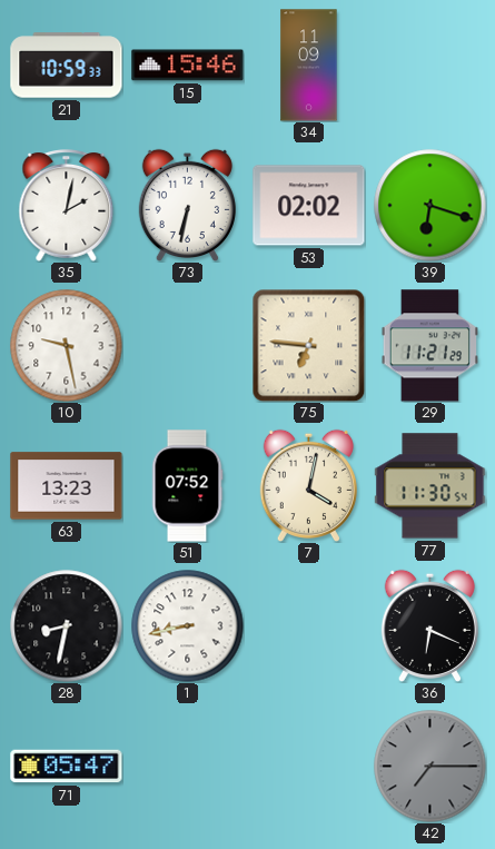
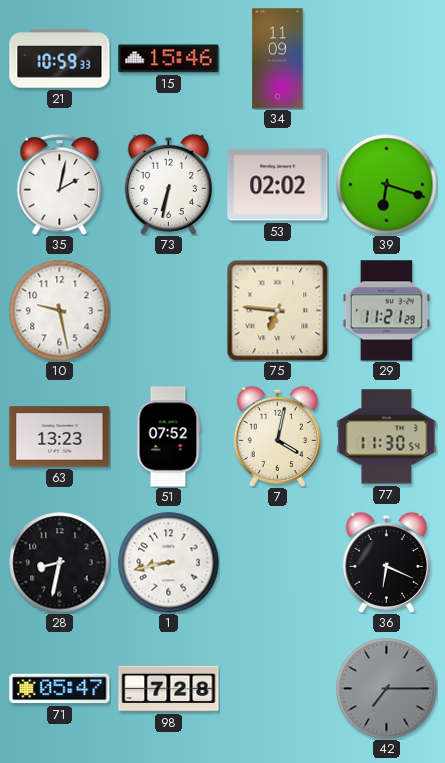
98: none -> 7:28 (169, 689)
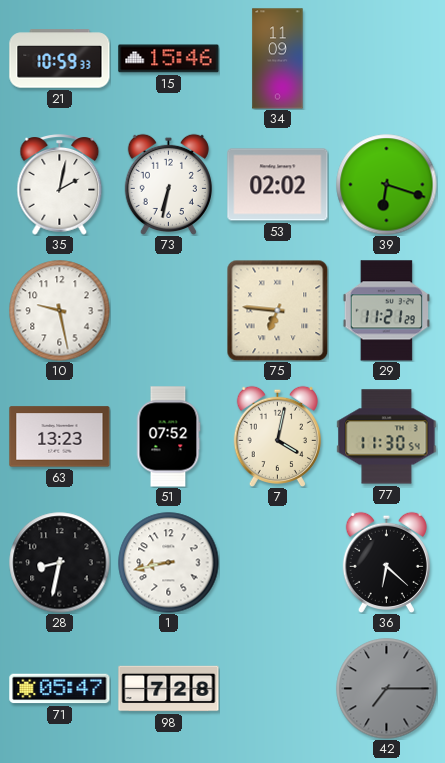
36: 6:19 -> 6:22 (386, 562)
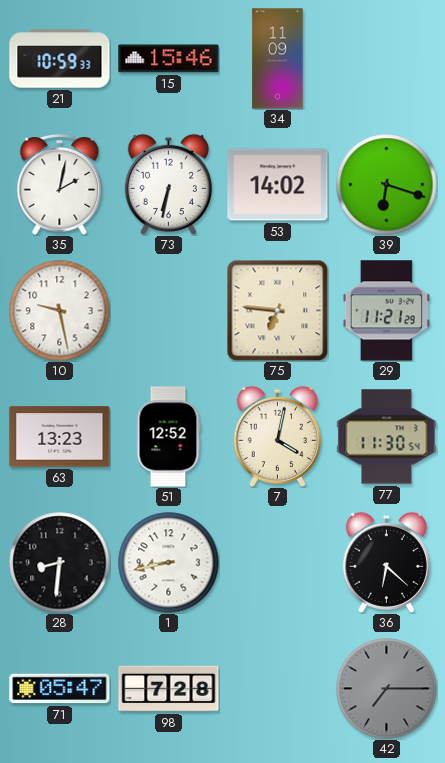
53: 02:02 -> 14:02 (278, 185)
51: 07:52 -> 12:52 (168, 437)
28: 8:32 -> 8:31 (60, 563)
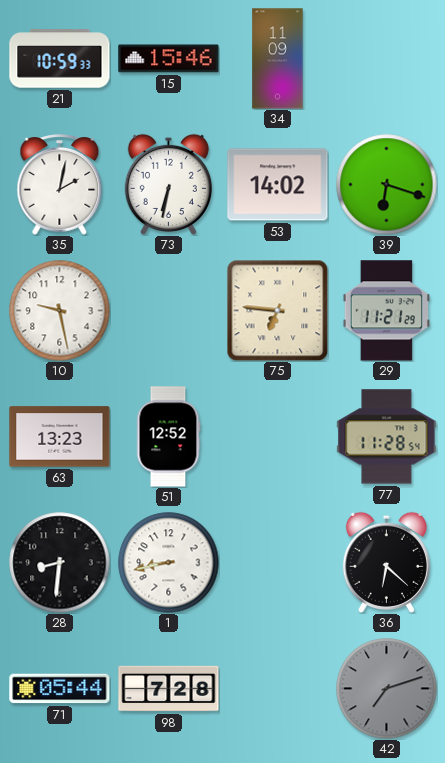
7: 4:02 -> none (277, 436)
77: 11:30 -> 11:28 (387, 437)
71: 05:47 -> 05:44 (60, 689)
42: 7:15 -> 7:12 (387, 689)
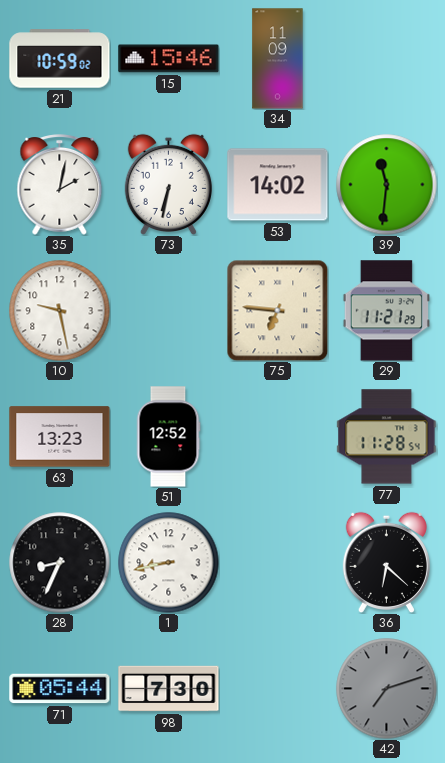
21: 10:59:33 -> 10:59:02 (60, 59)
39: 6:18 -> 11:31 (387, 185)
28: 8:31 -> 8:34 (60, 563)
98: 7:28 -> 7:30 (169, 689)
